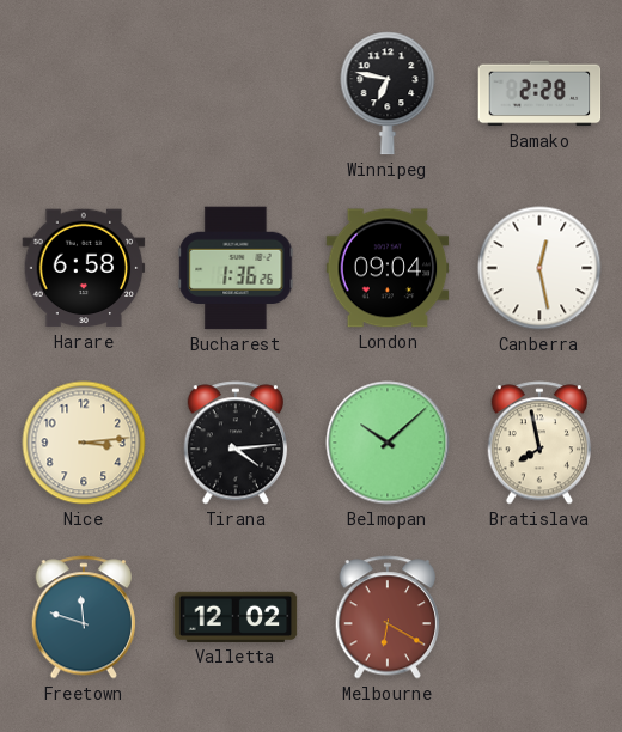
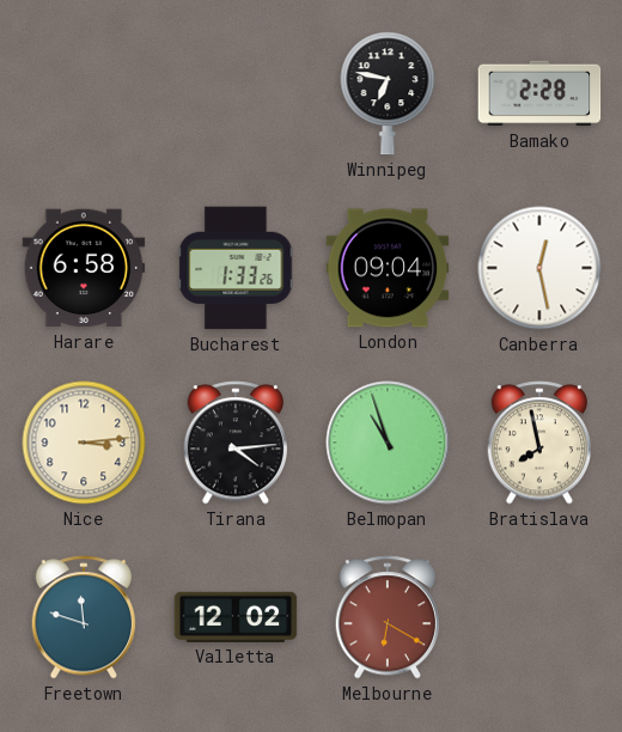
Bucharest: 1:36 -> 1:33 (236, 268)
Belmopan: 10:08 -> 10:57 (388, 443)
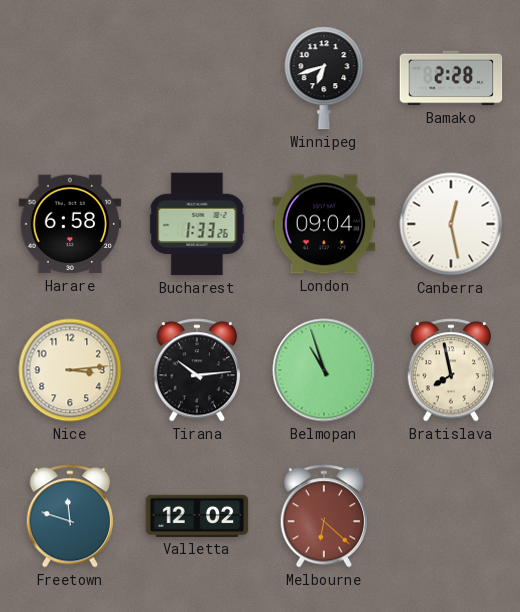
Winnipeg: 6:47 -> 6:42 (324, 78)
Tirana: 4:14 -> 10:14 (197, 370)
Melbourne: 6:20 -> 6:22 (324, 516)
